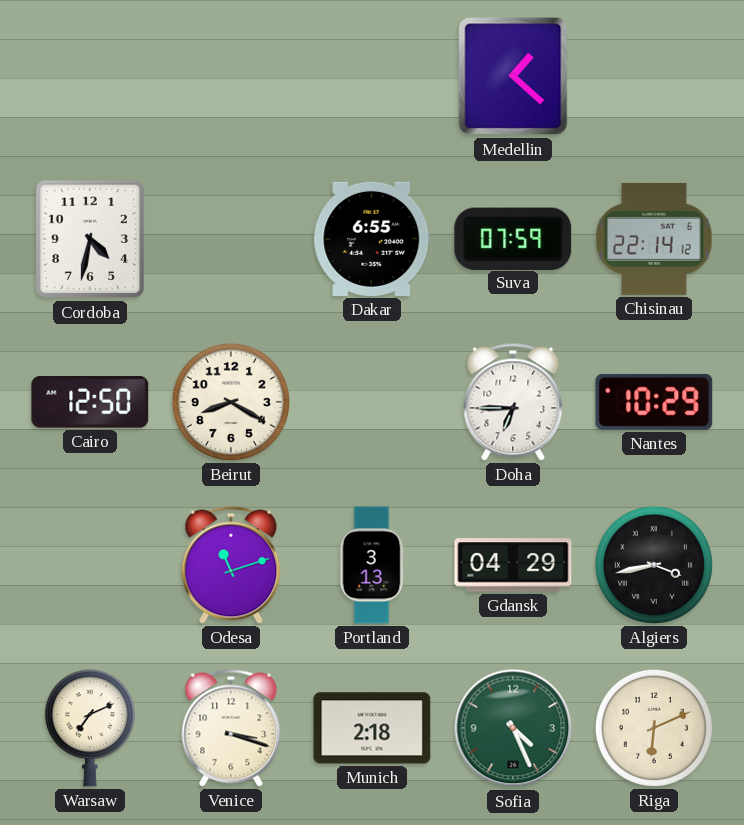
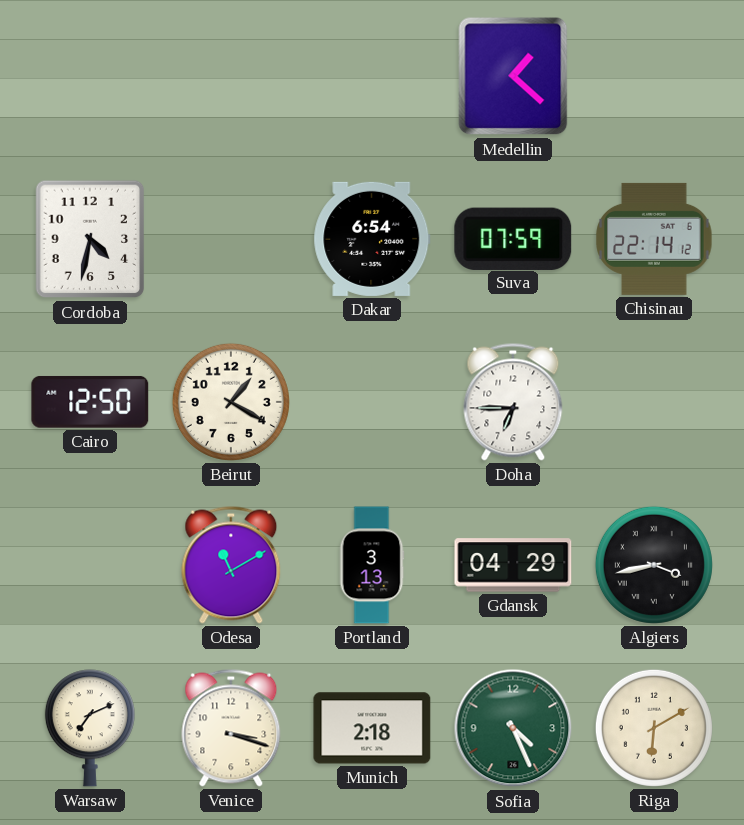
Dakar: 6:55 -> 6:54 (372, 239)
Beirut: 8:20 -> 1:20 (231, 402)
Nantes: 10:29 -> none (654, 402)
Odesa: 11:12 -> 11:10 (231, 565)
Riga: 6:11 -> 6:10 (654, 728)
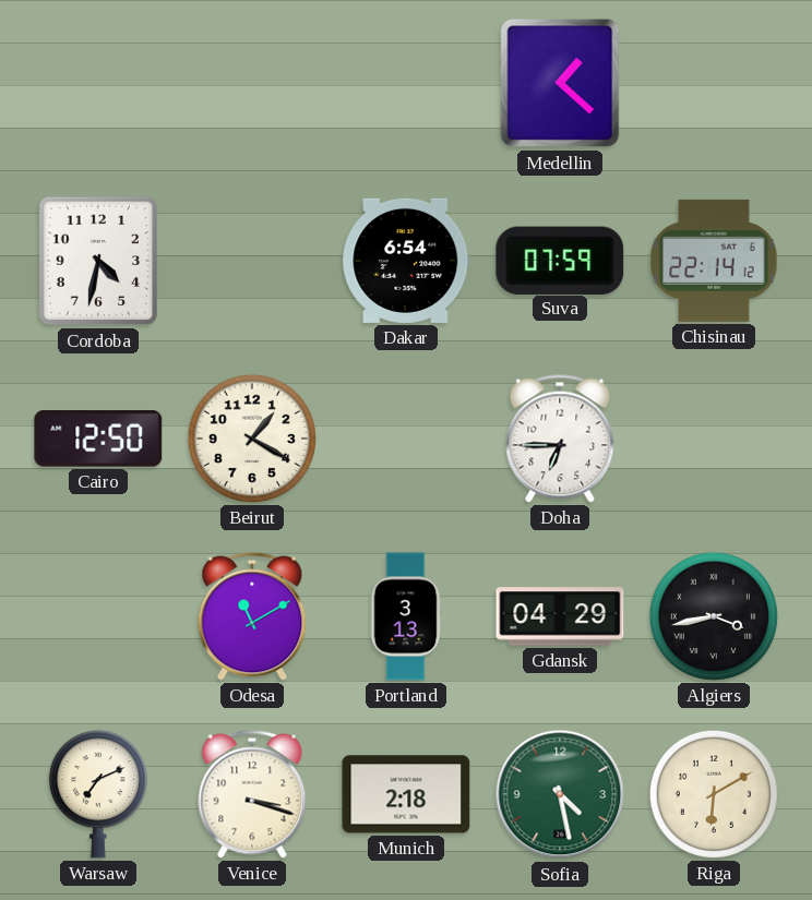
Sofia: 4:26 -> 4:28 (560, 794)
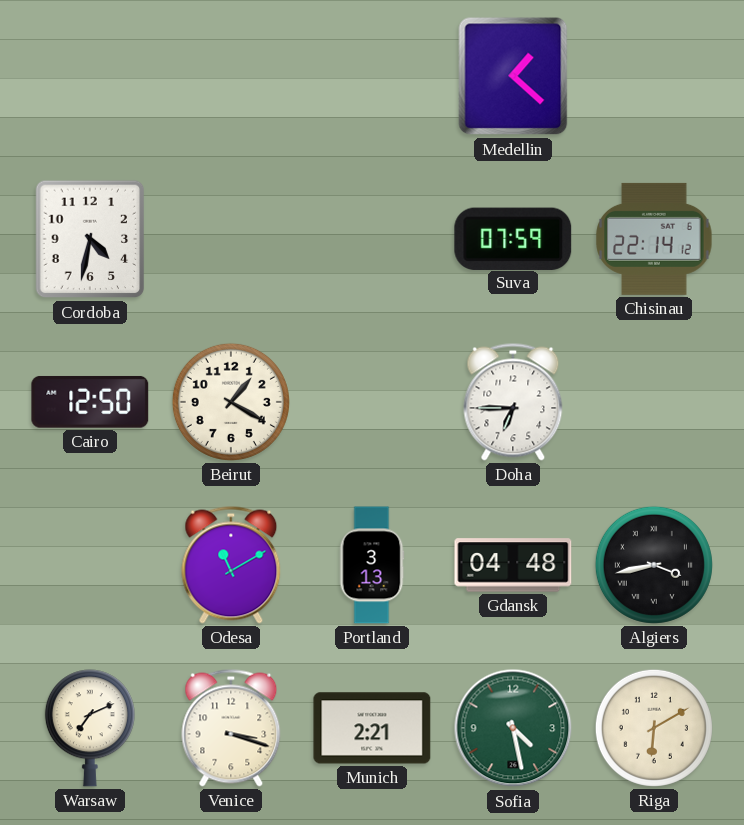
Dakar: 6:54 -> none (406, 261)
Gdansk: 04:29 -> 04:48 (513, 565)
Munich: 2:18 -> 2:21 (372, 728)
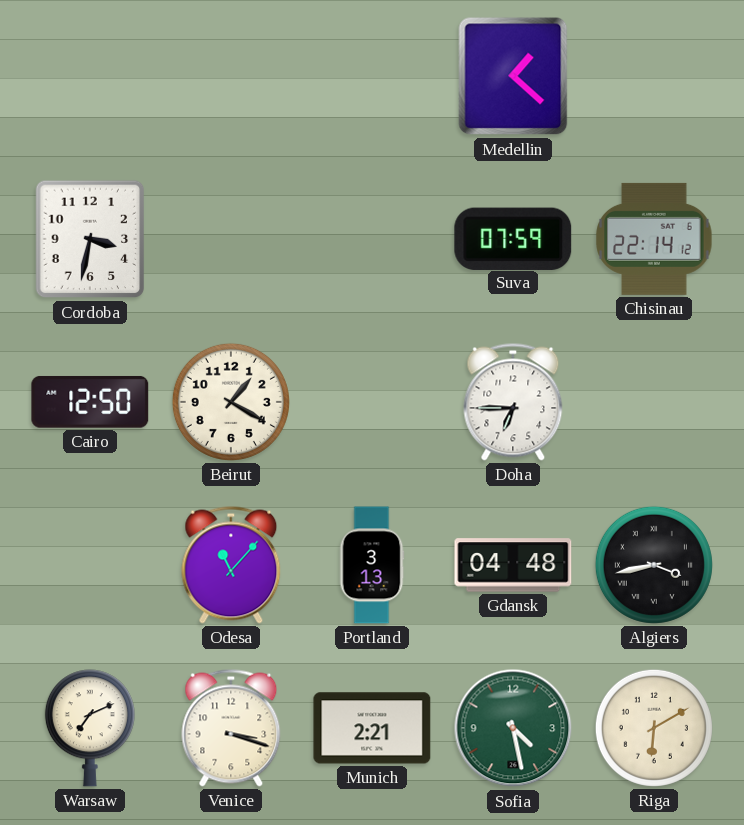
Cordoba: 4:32 -> 3:32 (90, 239)
Odesa: 11:10 -> 11:07 (231, 565)
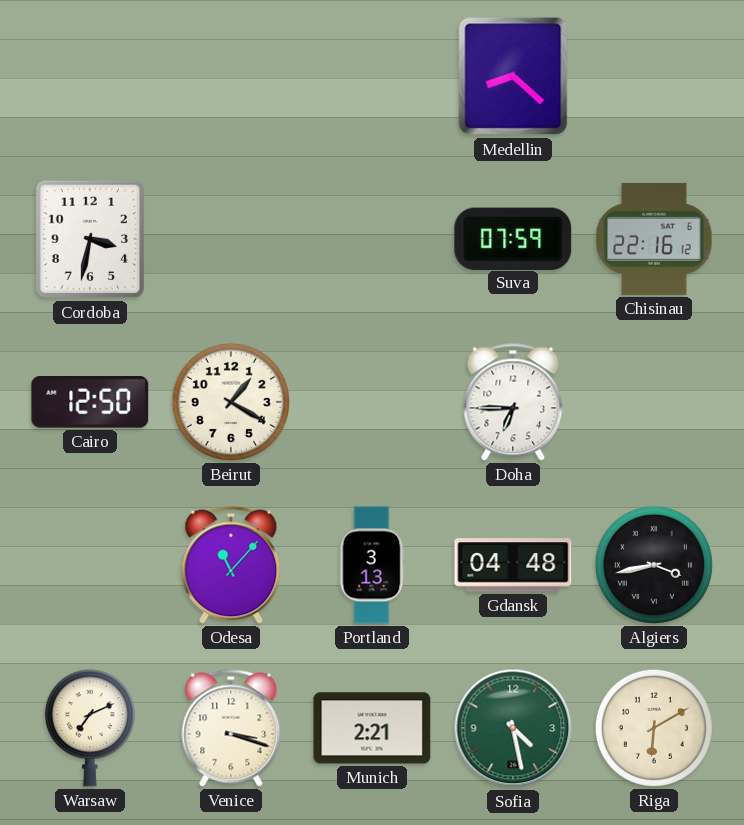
Medellin: 1:22 -> 8:22 (513, 76)
Chisinau: 22:14 -> 22:16 (654, 239)
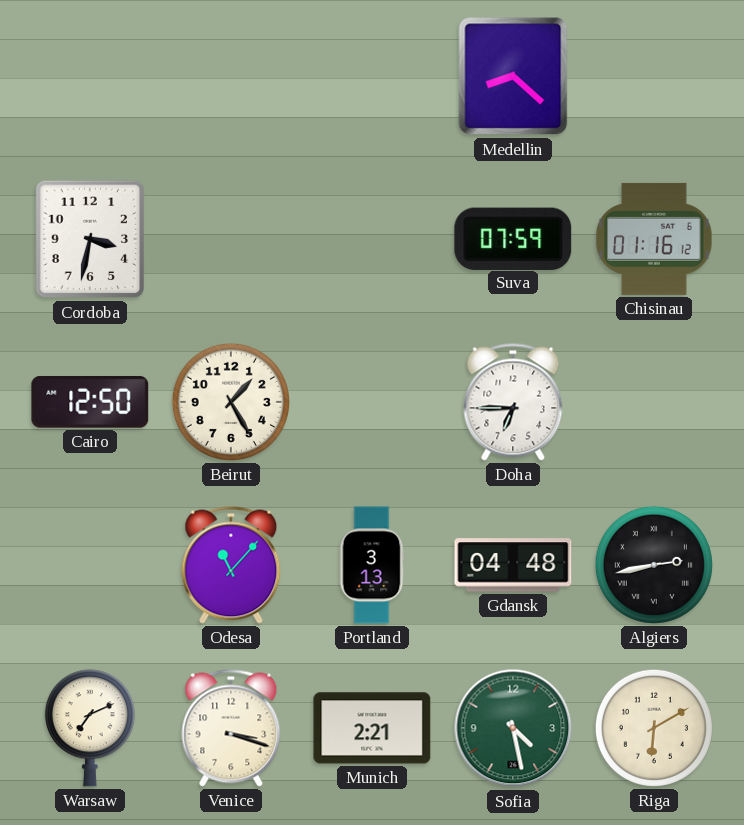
Chisinau: 22:16 -> 01:16 (654, 239)
Beirut: 1:20 -> 1:25 (231, 402)
Algiers: 3:43 -> 2:43 (654, 565)
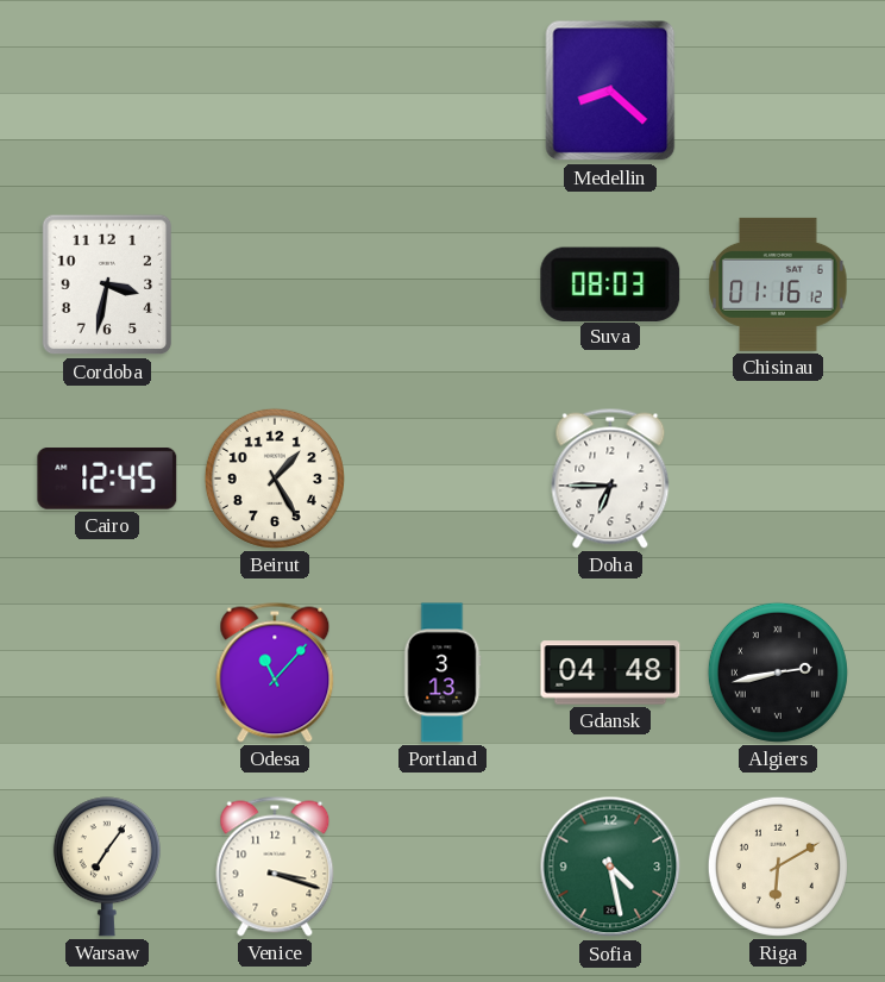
Suva: 07:59 -> 08:03 (610, 283)
Cairo: 12:50 -> 12:45 (107, 479)
Warsaw: 7:11 -> 7:06 (107, 867)
Munich: 2:21 -> none (372, 728)
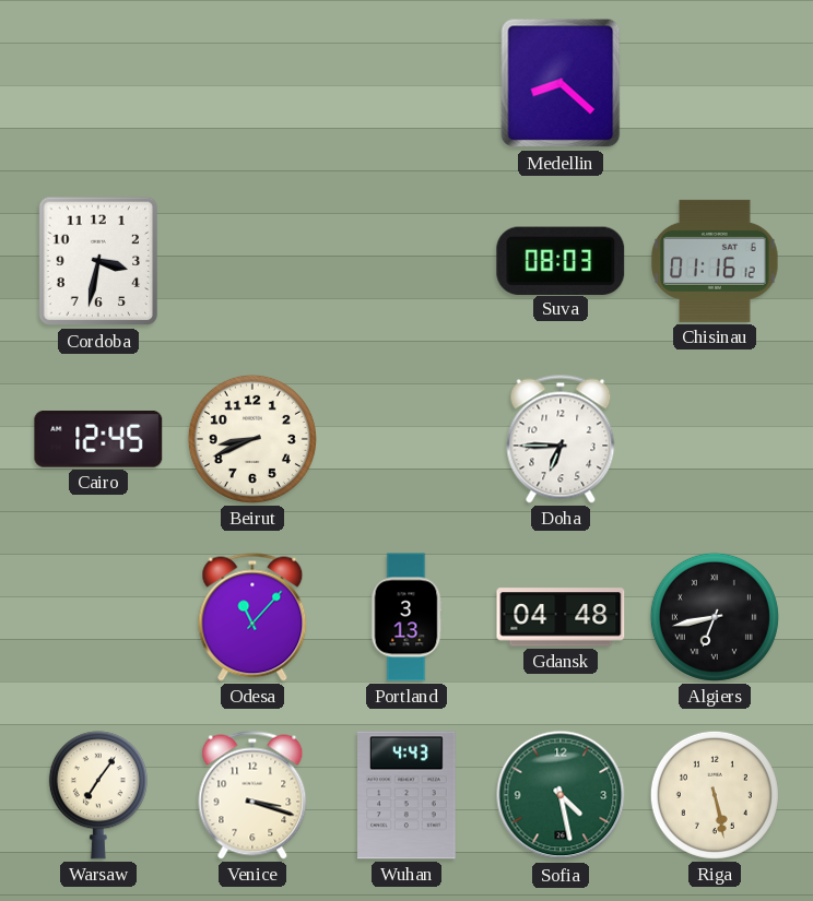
Beirut: 1:25 -> 8:41 (252, 439)
Algiers: 2:43 -> 6:43 (715, 617)
Wuhan: none -> 4:43 (408, 795)
Riga: 6:10 -> 5:28 (715, 795)
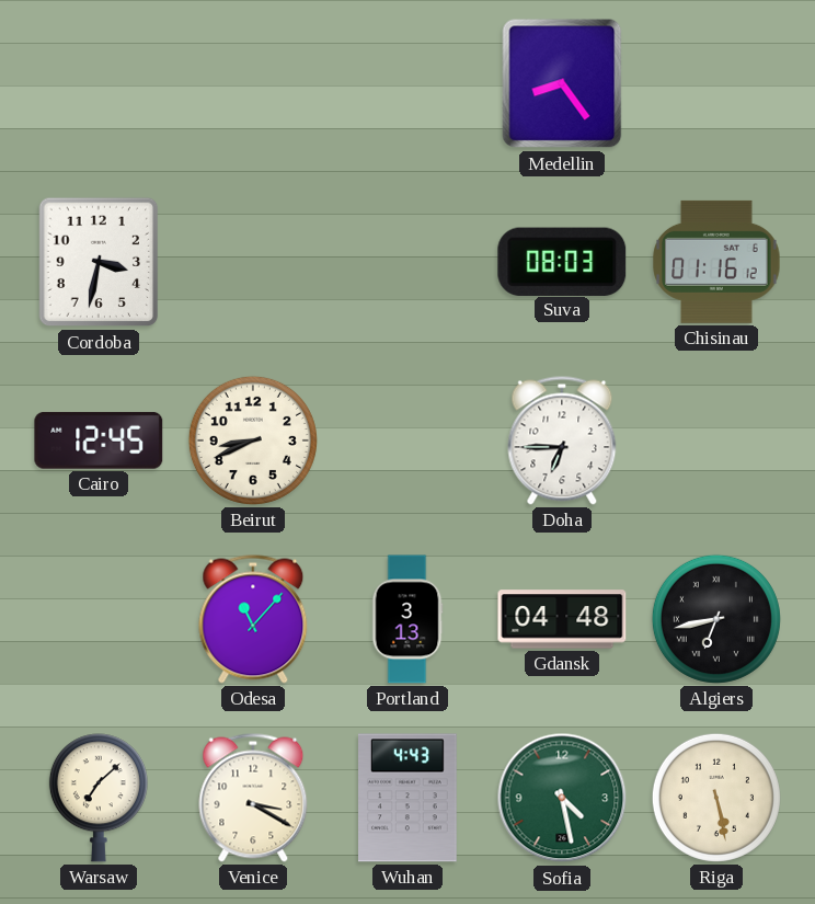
Medellin: 8:22 -> 8:24 (562, 83)
Warsaw: 7:06 -> 7:08 (99, 798)
Venice: 3:18 -> 3:20 (253, 798)
